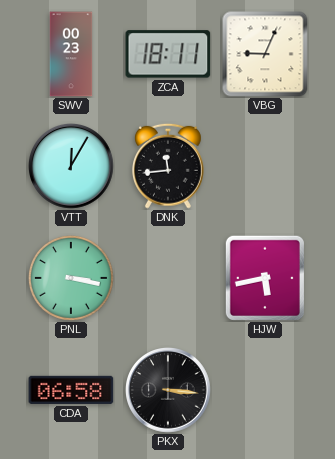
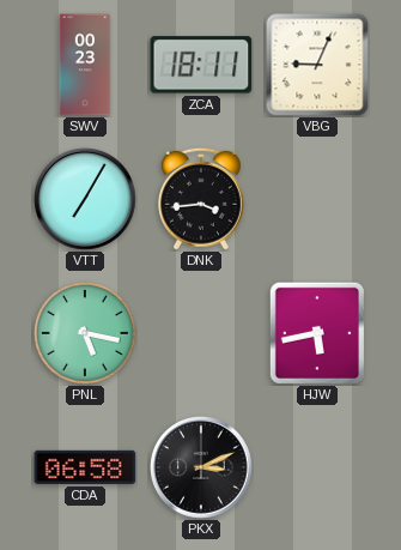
VTT: 12:05 -> 7:05 (85, 199)
DNK: 11:44 -> 3:44 (201, 199)
PNL: 3:17 -> 5:17 (85, 333)
PKX: 3:16 -> 3:11 (201, 467)
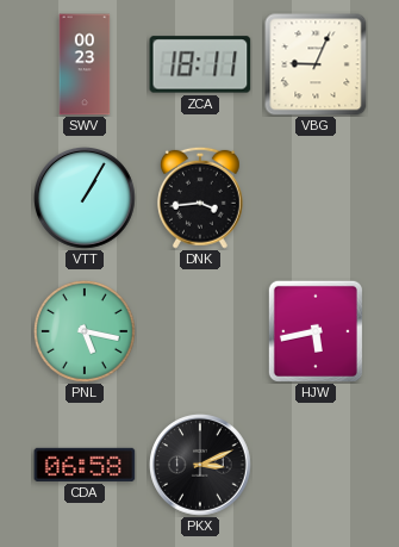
VTT: 7:05 -> 1:05 (85, 198)
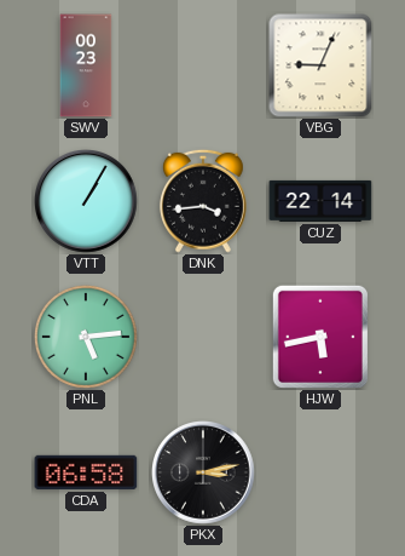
ZCA: 18:11 -> none (200, 64)
CUZ: none -> 22:14 (320, 201)
PNL: 5:17 -> 5:14 (86, 337)
PKX: 3:11 -> 3:13 (203, 472)
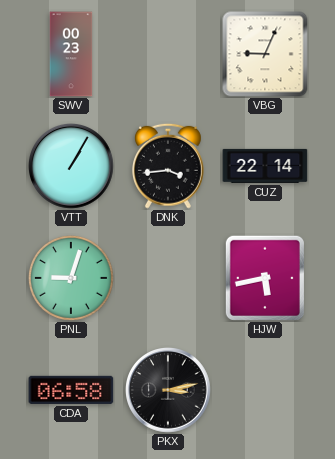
PNL: 5:14 -> 9:03 (71, 278)
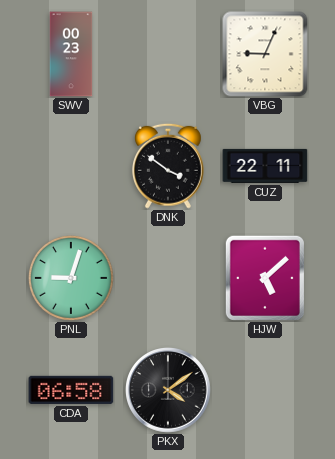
VTT: 1:05 -> none (71, 166)
DNK: 3:44 -> 3:51 (168, 166)
CUZ: 22:14 -> 22:11 (265, 166)
HJW: 5:43 -> 5:08 (265, 278)
PKX: 3:13 -> 4:09 (168, 390)
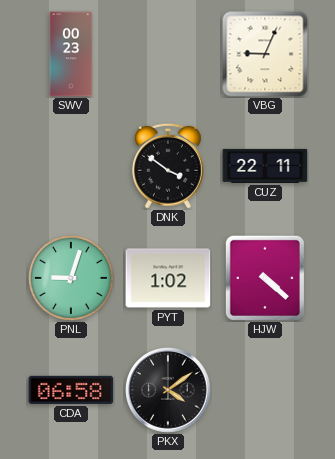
PYT: none -> 1:02 (168, 278)
HJW: 5:08 -> 4:22 (265, 278)
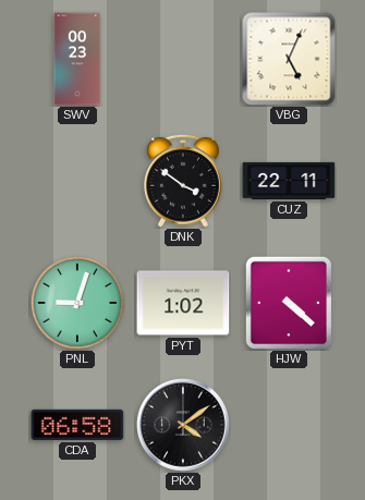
VBG: 9:04 -> 5:04 (289, 59)
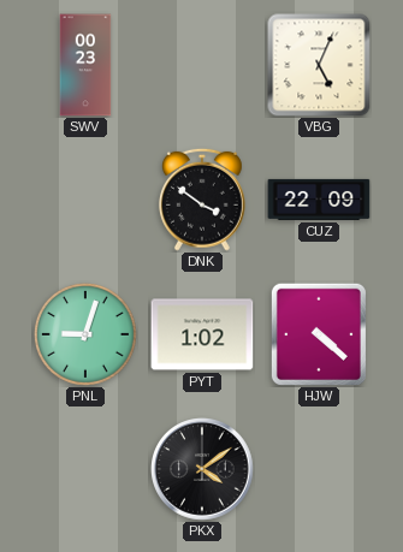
CUZ: 22:11 -> 22:09 (319, 200)
CDA: 06:58 -> none (77, 425)
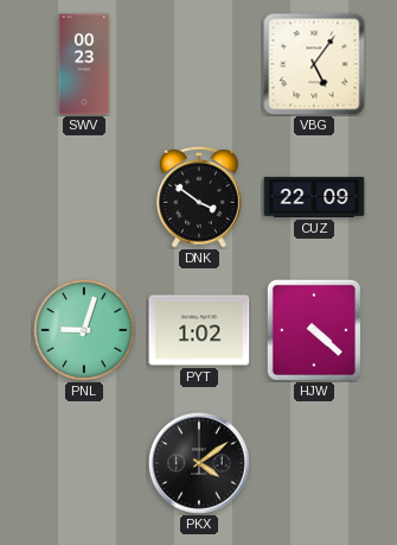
VBG: 5:04 -> 5:06 (314, 64)
